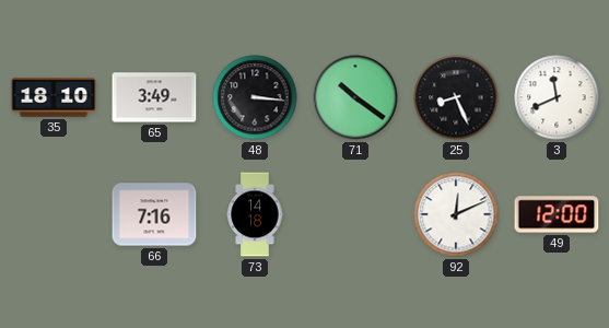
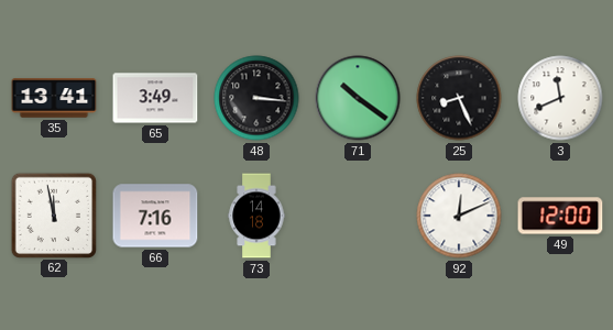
35: 18:10 -> 13:41 (54, 98)
62: none -> 11:58 (54, 215)
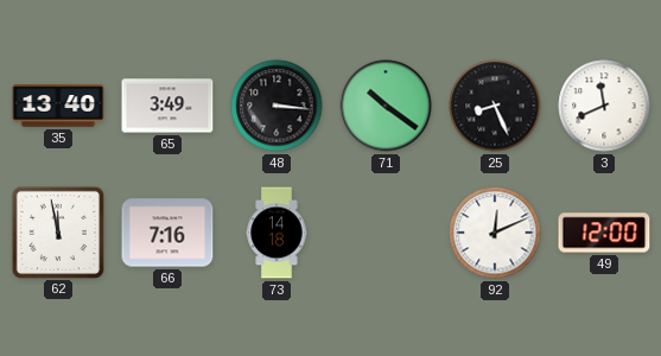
35: 13:41 -> 13:40 (58, 106)
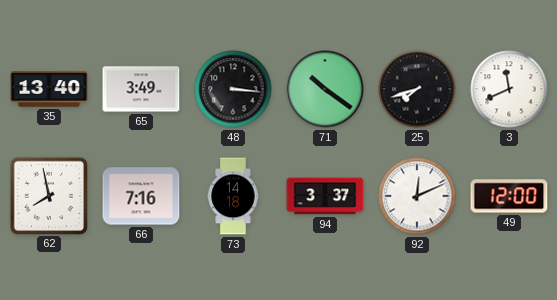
25: 8:26 -> 7:42 (417, 89)
62: 11:58 -> 7:58 (49, 195)
94: none -> 3:37 (325, 196)
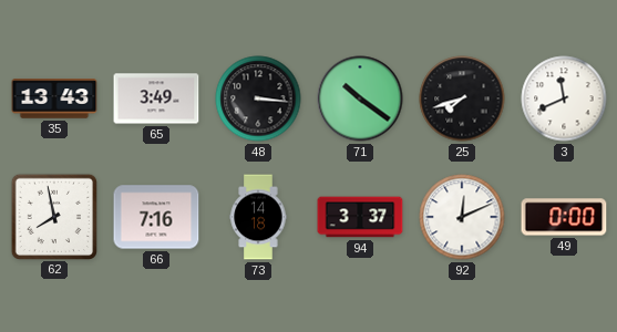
35: 13:40 -> 13:43 (54, 98)
49: 12:00 -> 0:00 (564, 217)
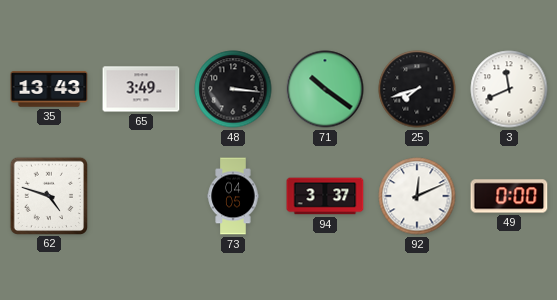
62: 7:58 -> 4:48 (49, 195)
66: 7:16 -> none (156, 217)
73: 14:18 -> 04:05 (233, 196)
